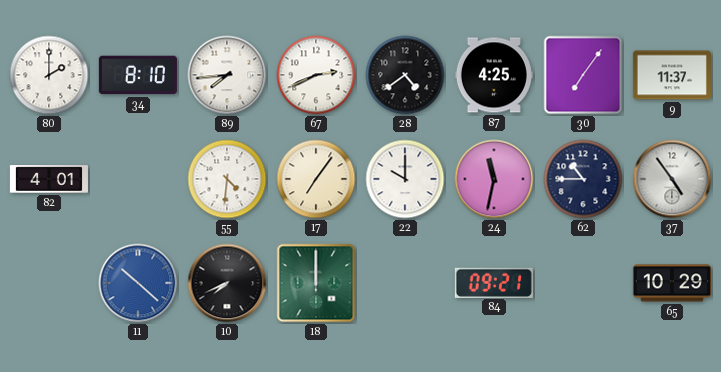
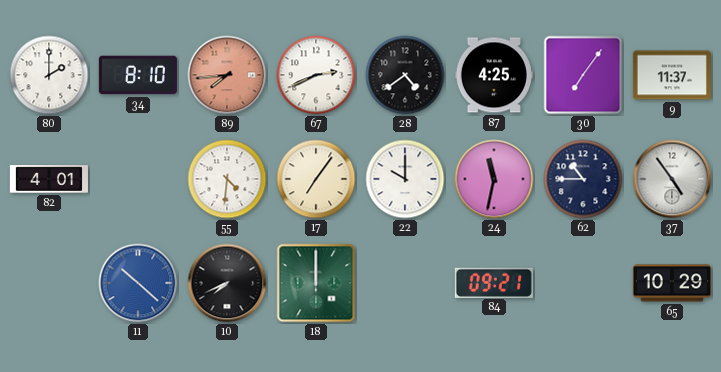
89 dial: white -> salmon (227, 75)
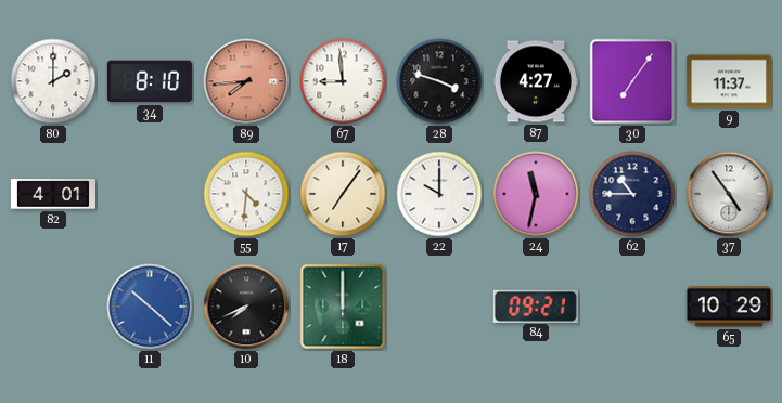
67: 2:41 -> 8:59 (343, 81)
28: 4:39 -> 3:48 (439, 81)
87: 4:25 -> 4:27 (536, 81)
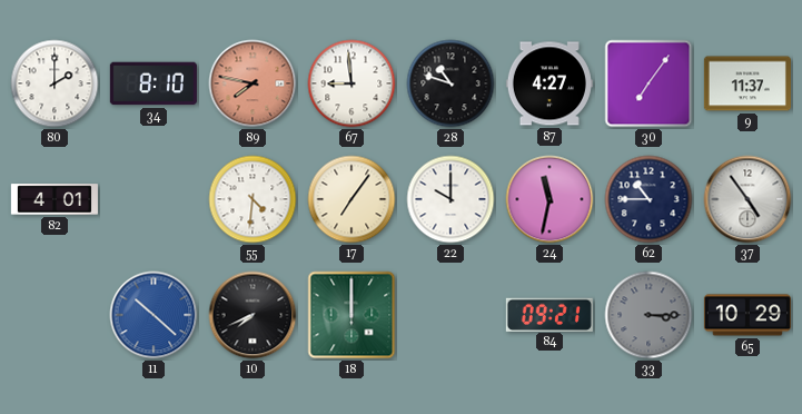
89: 7:44 -> 7:47 (253, 83)
28: 3:48 -> 10:48 (450, 83)
33: none -> 3:15 (648, 315)
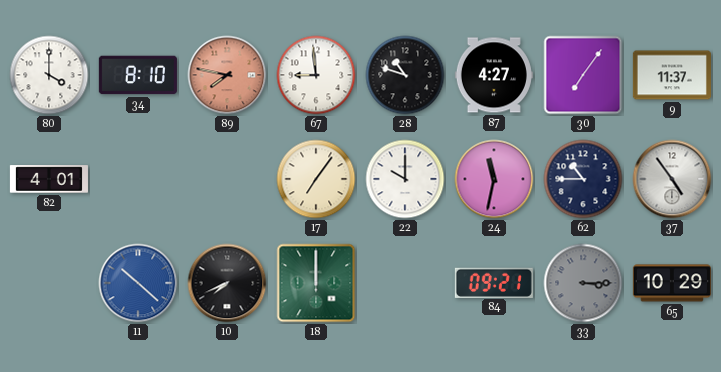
80: 2:00 -> 4:00 (49, 75)
55: 4:31 -> none (253, 199)
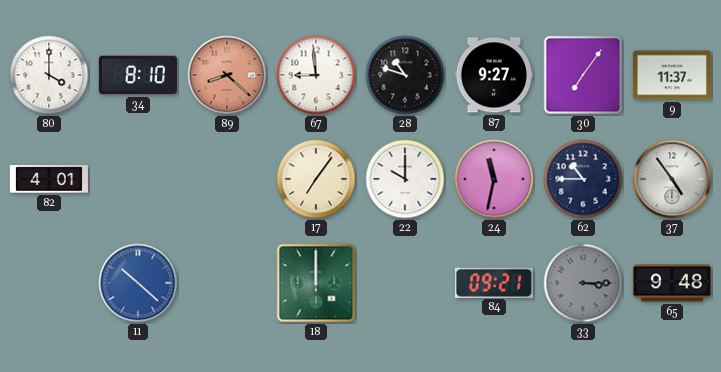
89: 7:47 -> 8:22 (227, 75)
87: 4:27 -> 9:27 (494, 75)
10: 7:41 -> none (227, 283)
65: 10:29 -> 9:48 (672, 283)
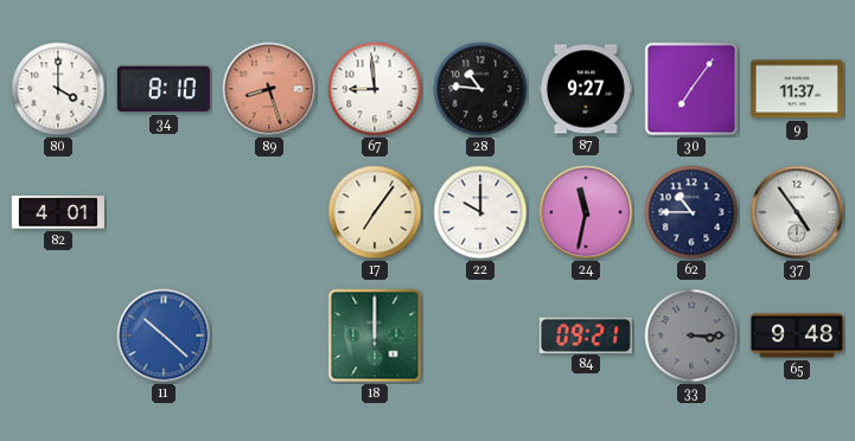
89: 8:22 -> 8:27 (269, 89)
28: 10:48 -> 10:46 (480, 89)
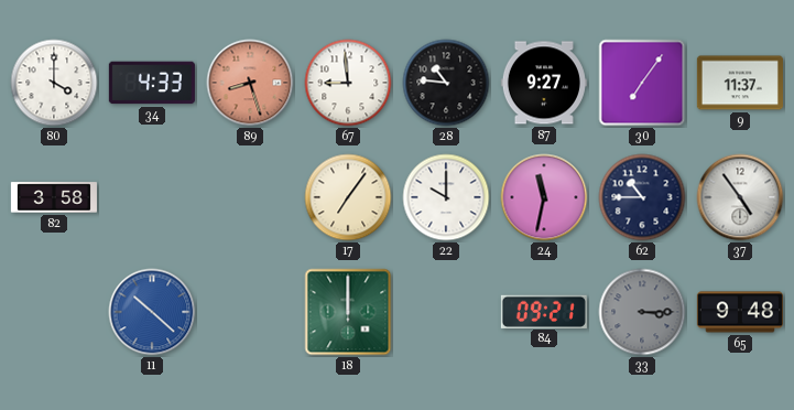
34: 8:10 -> 4:33 (152, 83)
82: 4:01 -> 3:58 (54, 197)
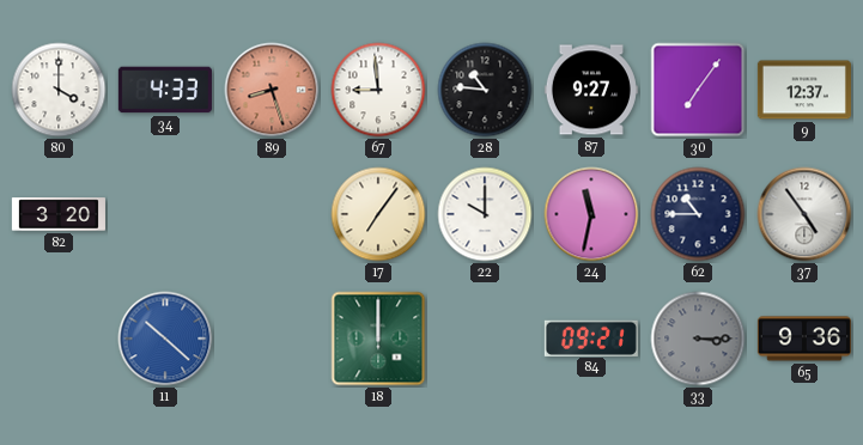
9: 11:37 -> 12:37 (804, 90)
82: 3:58 -> 3:20 (59, 214)
65: 9:48 -> 9:36 (804, 339)
